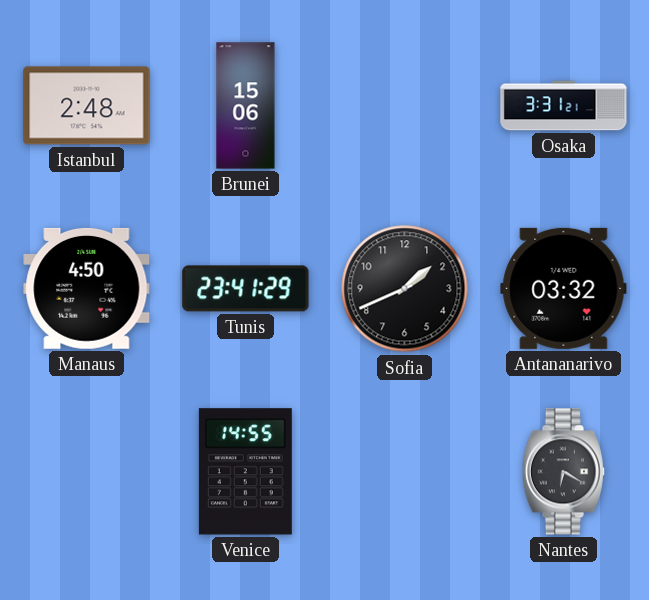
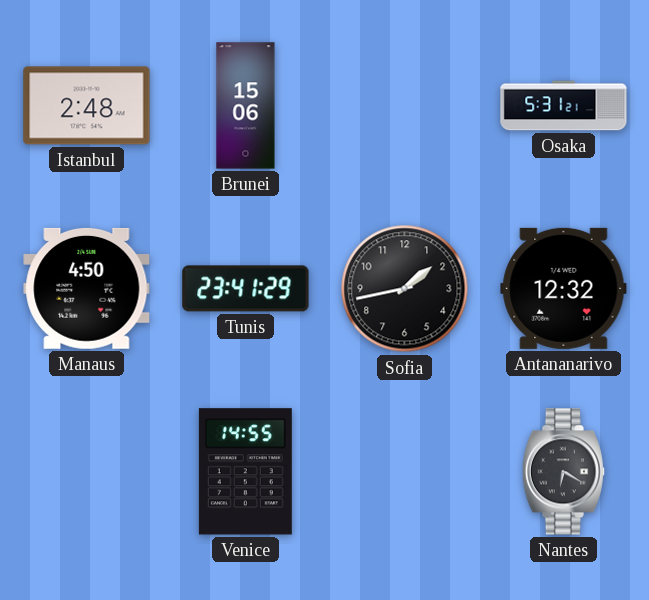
Osaka: 3:31 -> 5:31 (564, 106)
Sofia: 1:41 -> 1:43 (405, 289)
Antananarivo: 03:32 -> 12:32 (564, 288)
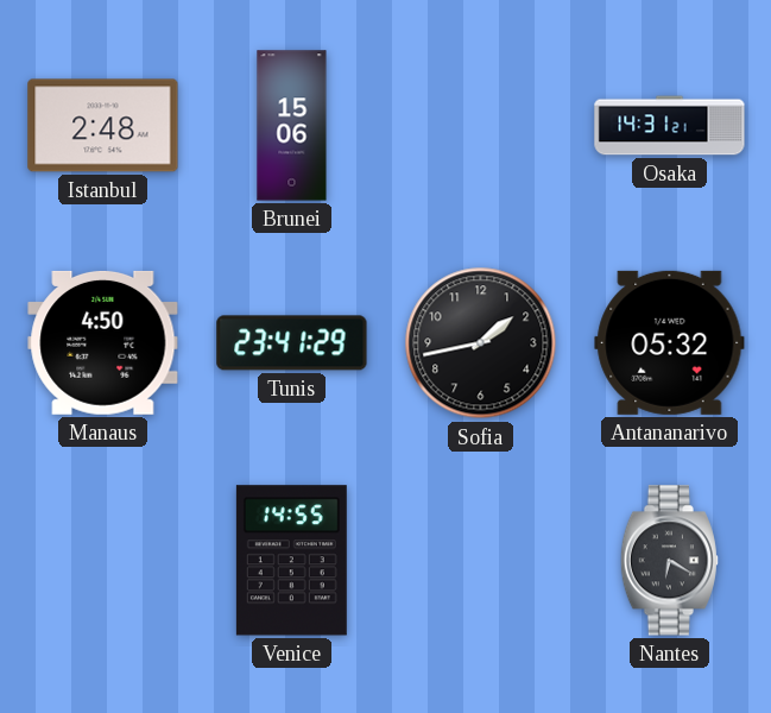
Osaka: 5:31 -> 14:31 (670, 126)
Antananarivo: 12:32 -> 05:32 (670, 342)
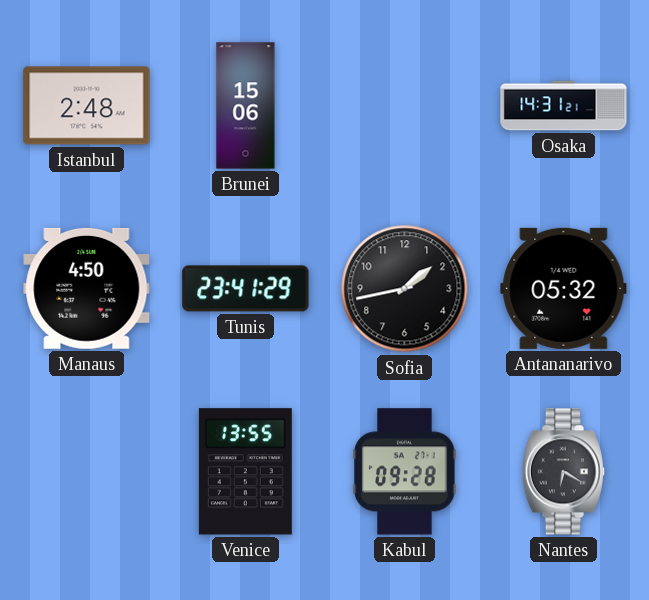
Venice: 14:55 -> 13:55 (245, 472)
Kabul: none -> 09:28 (405, 472)
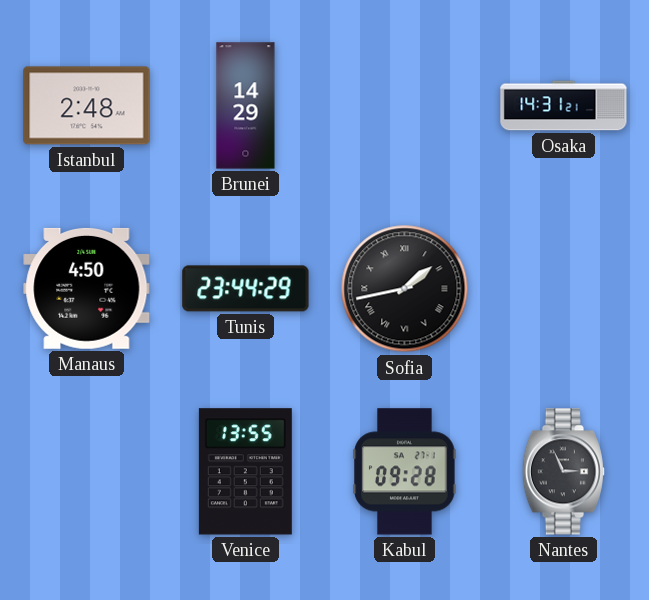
Brunei: 15:06 -> 14:29 (246, 106)
Tunis: 23:41 -> 23:44 (246, 289)
Sofia numerals: Arabic -> Roman (405, 289)
Antananarivo: 05:32 -> none (564, 288)
Nantes: 6:20 -> 2:56 (563, 472)
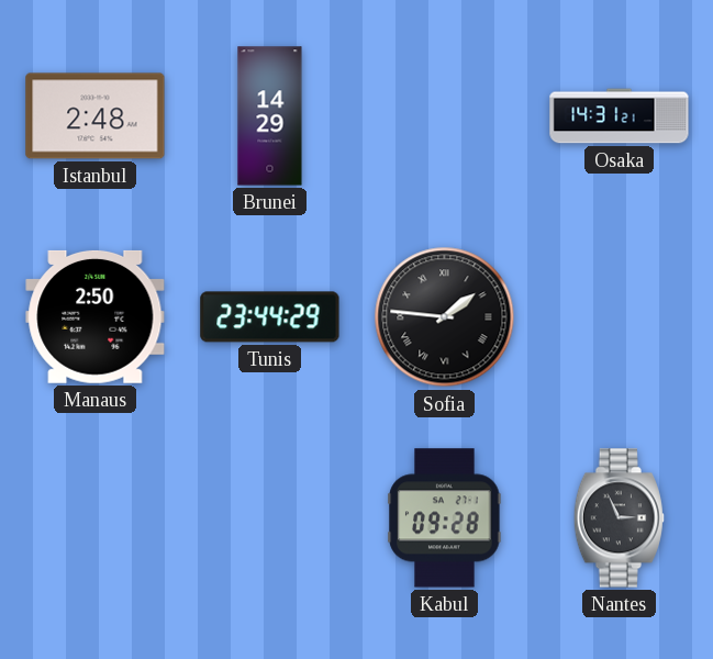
Manaus: 4:50 -> 2:50 (96, 316)
Sofia: 1:43 -> 1:46 (445, 317)
Venice: 13:55 -> none (245, 472)
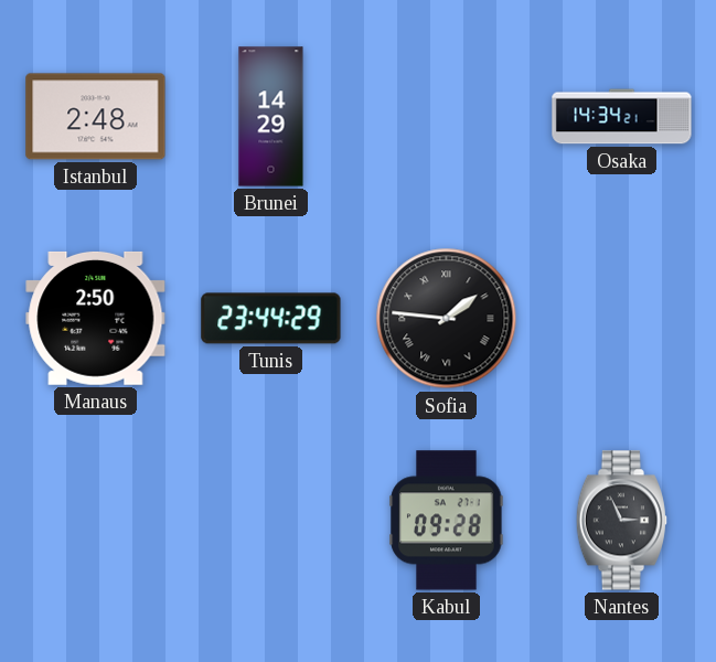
Osaka: 14:31 -> 14:34 (622, 117)
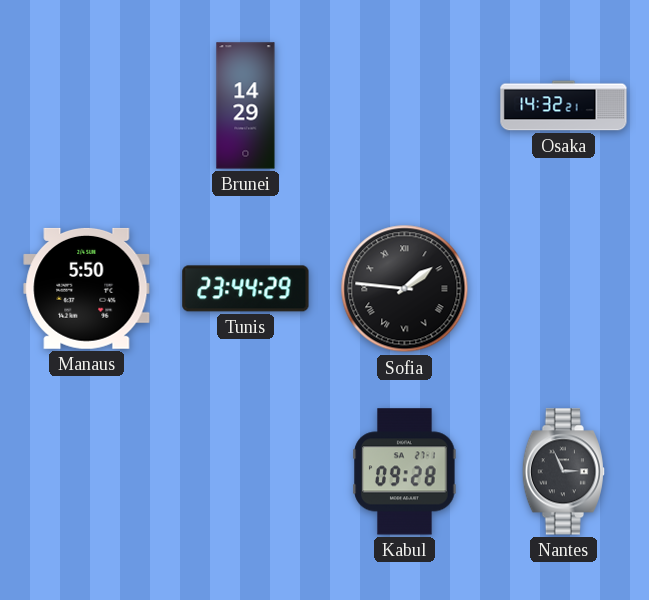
Istanbul: 2:48 -> none (96, 117)
Osaka: 14:34 -> 14:32 (564, 106)
Manaus: 2:50 -> 5:50 (87, 288)
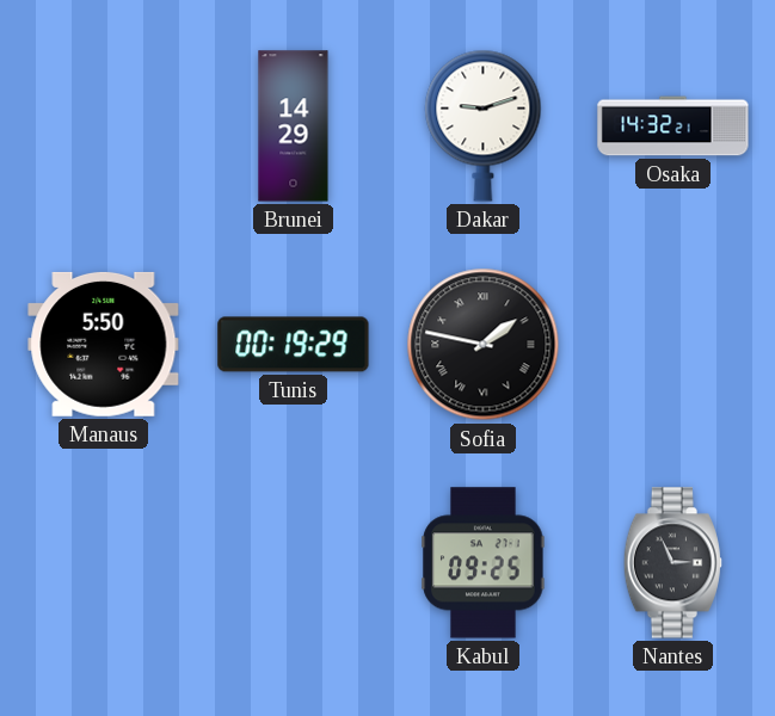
Dakar: none -> 9:12 (484, 125)
Tunis: 23:44 -> 00:19 (294, 345)
Sofia: 1:46 -> 1:47 (484, 345)
Kabul: 09:28 -> 09:25 (484, 563)
